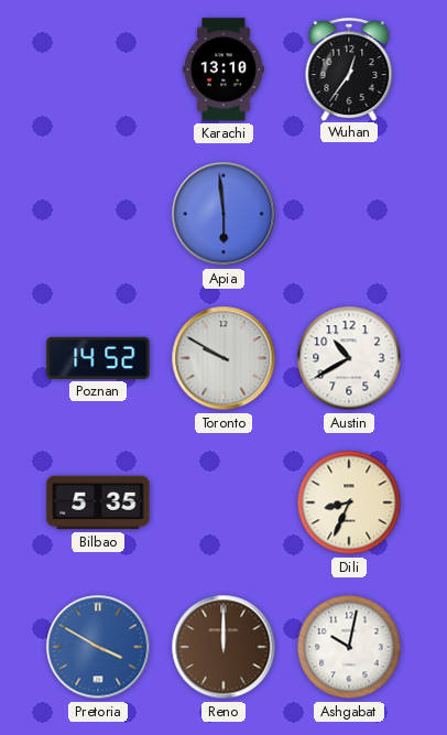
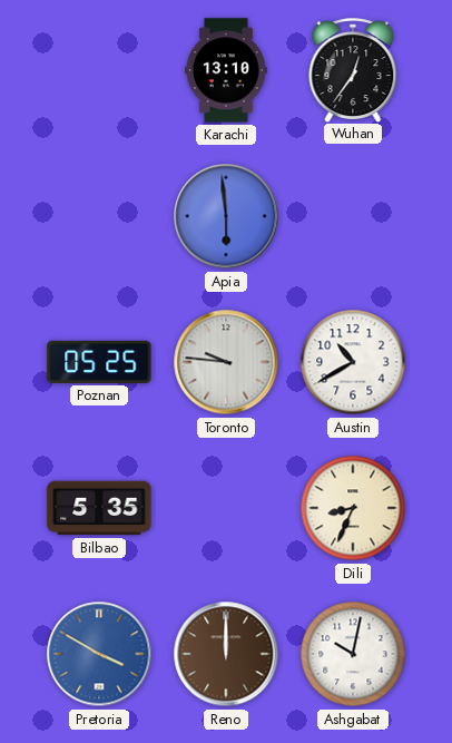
Poznan: 14:52 -> 05:25 (99, 362)
Toronto: 9:50 -> 9:46 (226, 362)
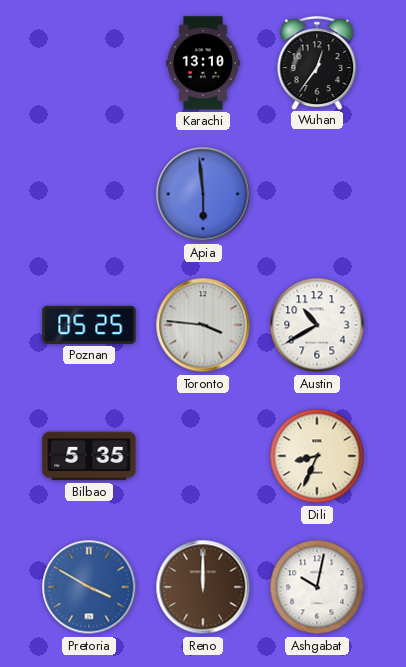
Toronto: 9:46 -> 3:46 (203, 325)
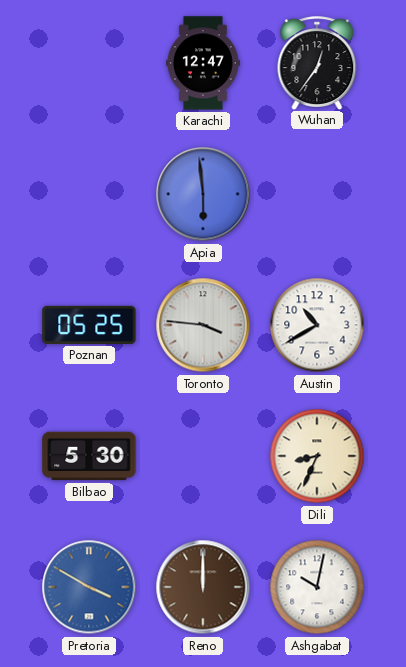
Karachi: 13:10 -> 12:47 (204, 63)
Bilbao: 5:35 -> 5:30 (89, 456)
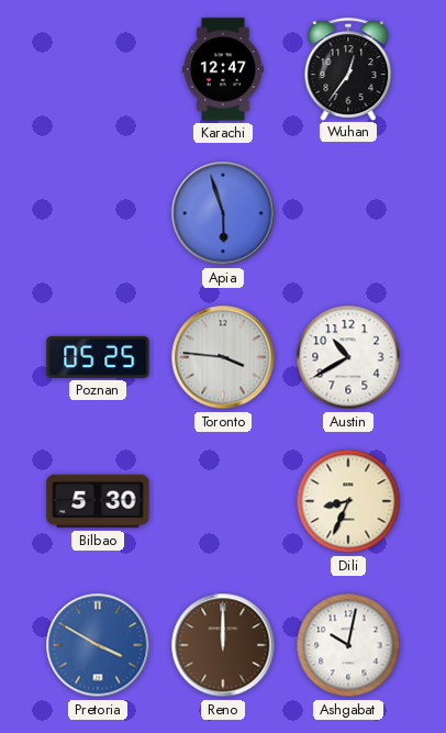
Apia: 5:59 -> 5:57 (223, 213)
